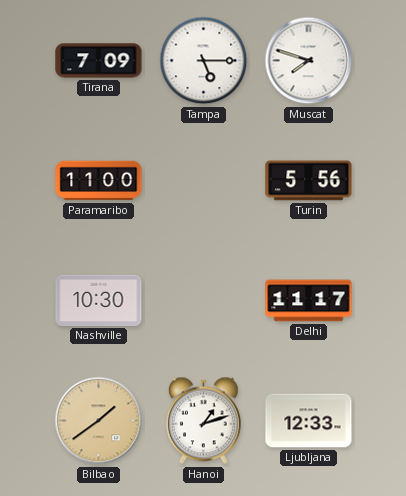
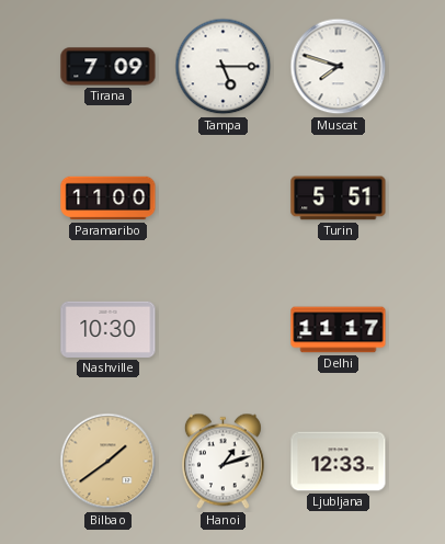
Turin: 5:56 -> 5:51 (339, 199)
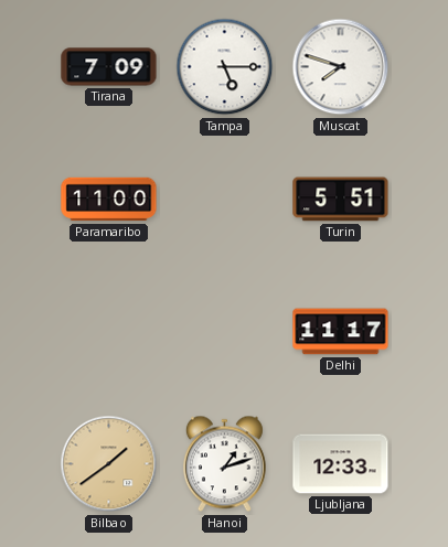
Nashville: 10:30 -> none (109, 329)
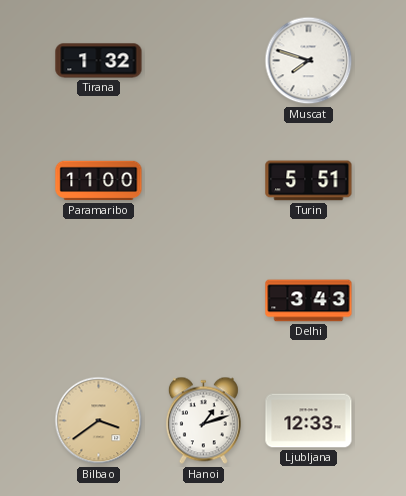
Tirana: 7:09 -> 1:32 (99, 61)
Tampa: 5:15 -> none (225, 67)
Delhi: 11:17 -> 3:43 (309, 301)
Bilbao: 1:39 -> 3:39 (99, 421)
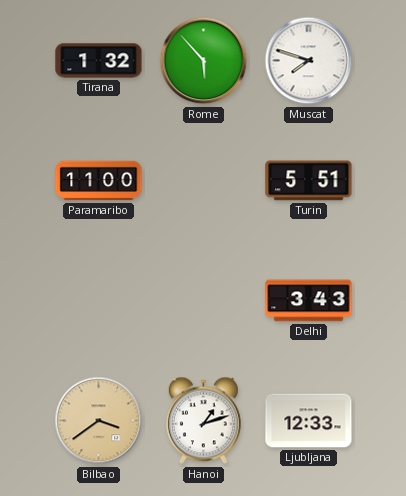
Rome: none -> 5:53 (204, 61)
